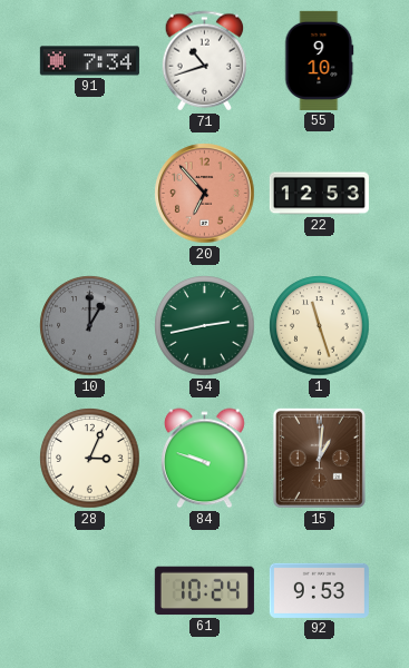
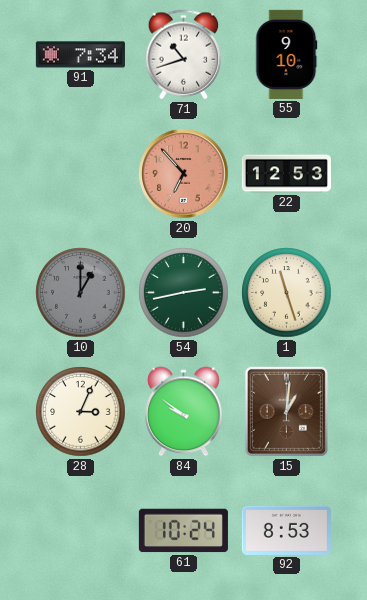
84: 9:48 -> 9:51 (184, 412)
92: 9:53 -> 8:53 (286, 530)
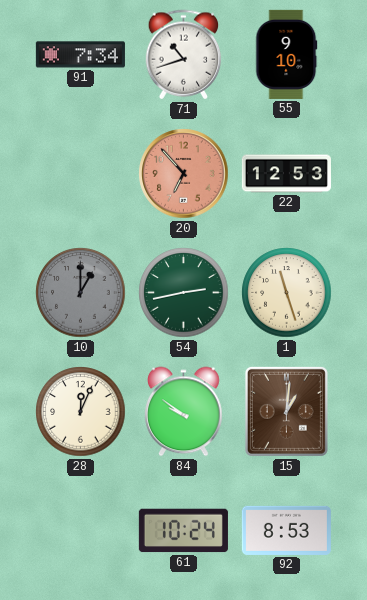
28: 3:04 -> 12:04 (81, 412)
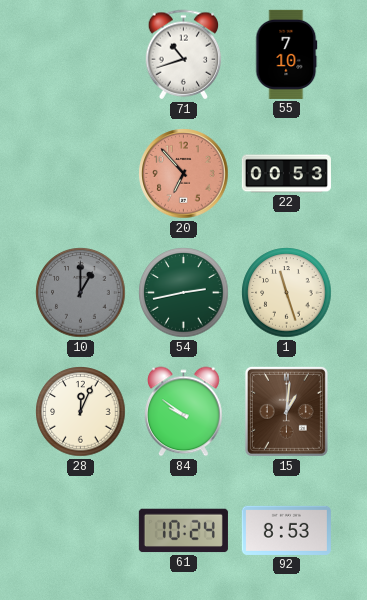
91: 7:34 -> none (80, 55)
55: 9:10 -> 7:10 (287, 54)
22: 12:53 -> 00:53 (286, 174)
